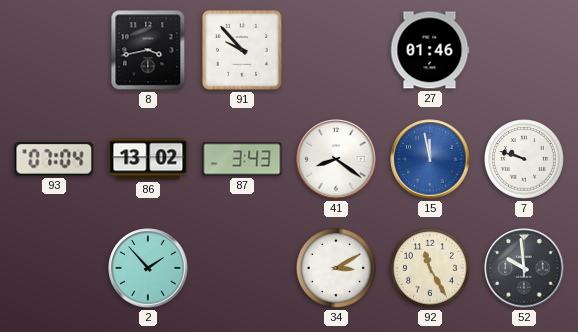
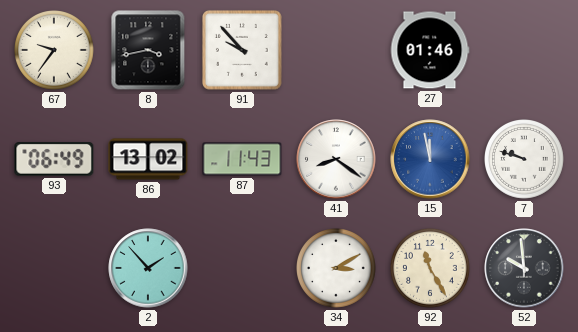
67: none -> 9:36 (55, 51)
93: 07:04 -> 06:49 (54, 160)
87: 3:43 -> 11:43 (242, 159)
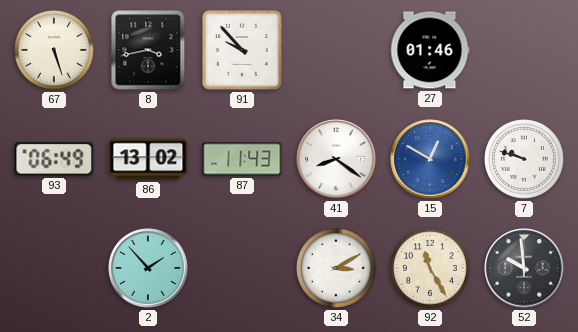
67: 9:36 -> 5:27 (55, 51)
15: 11:58 -> 12:50 (430, 159)
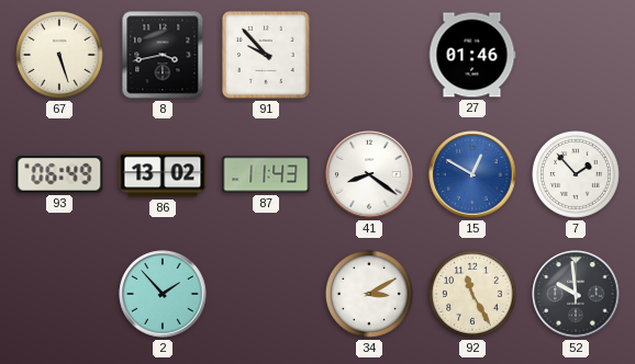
7: 9:48 -> 1:53 (577, 175)
